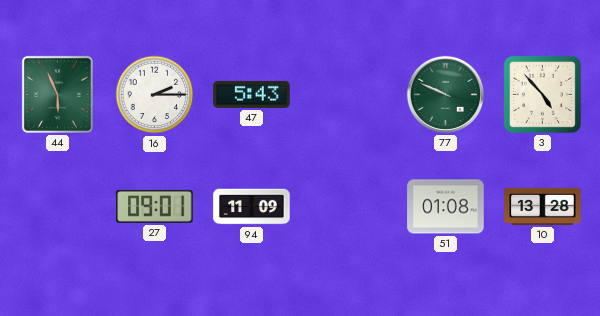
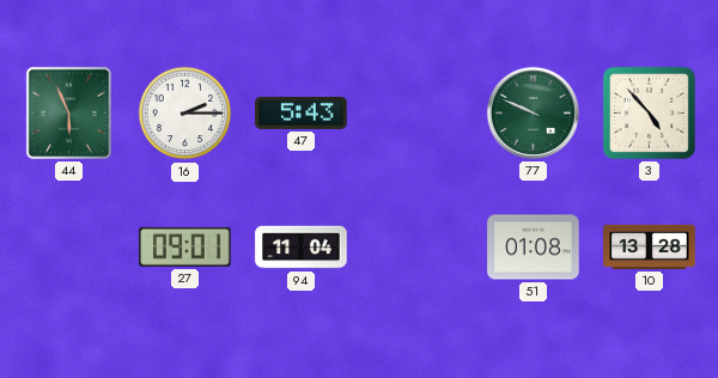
94: 11:09 -> 11:04 (302, 248)
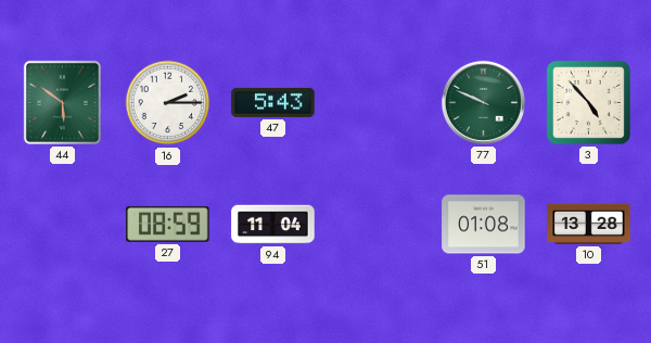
44: 5:56 -> 5:51 (62, 102)
27: 09:01 -> 08:59 (168, 224)
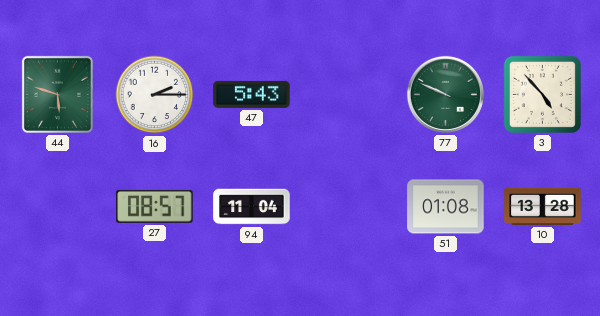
44: 5:51 -> 5:48 (57, 94)
27: 08:59 -> 08:57 (155, 206)
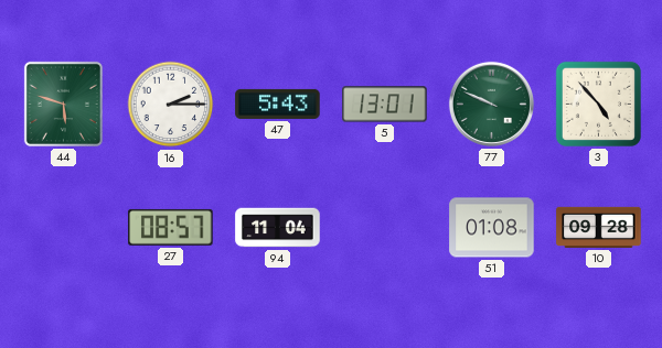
5: none -> 13:01 (385, 105)
10: 13:28 -> 09:28 (599, 227)
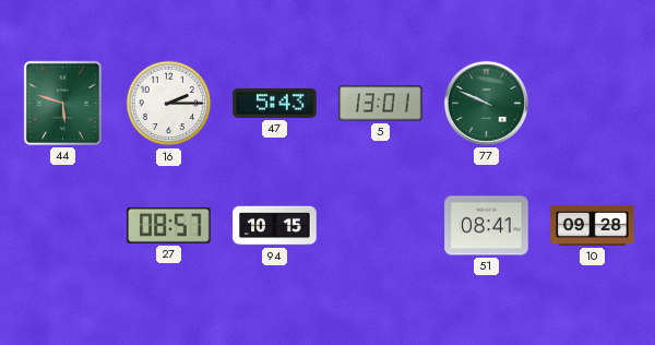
3: 4:53 -> none (598, 104)
94: 11:04 -> 10:15 (275, 226)
51: 01:08 -> 08:41 (487, 226)
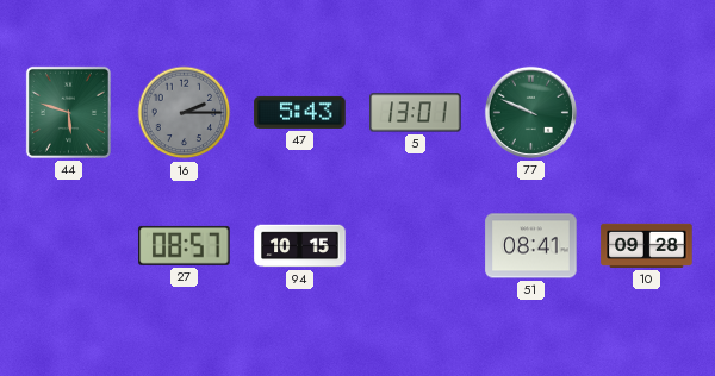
16 dial: white -> grey (185, 113)
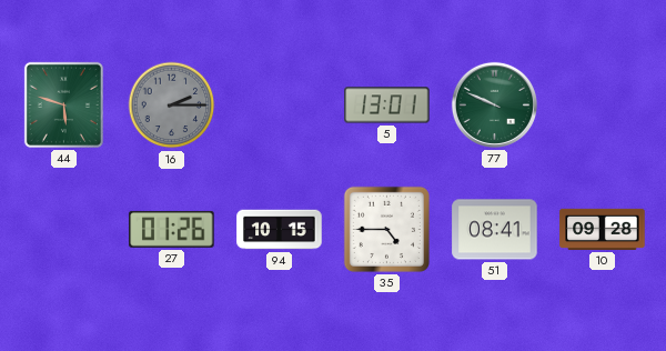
47: 5:43 -> none (300, 112)
27: 08:57 -> 01:26 (172, 229)
35: none -> 4:45 (386, 229)
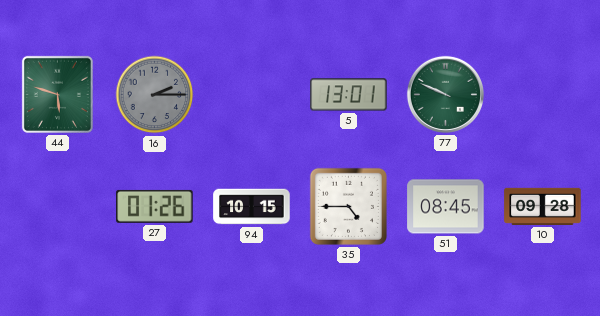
51: 08:41 -> 08:45 (446, 207)
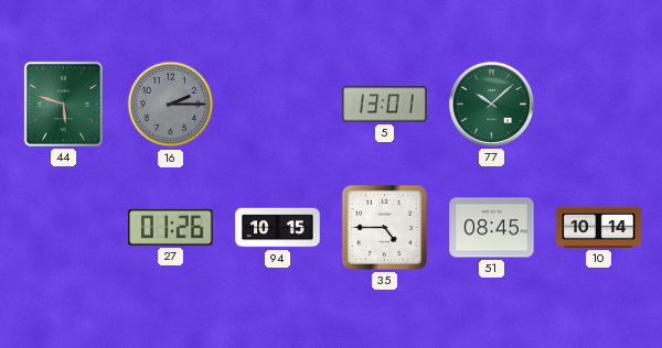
77: 9:49 -> 10:08 (491, 104)
10: 09:28 -> 10:14 (599, 227)
